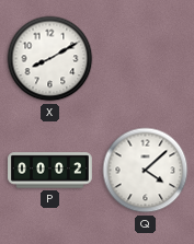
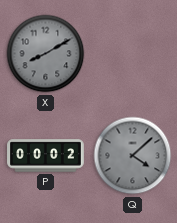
X dial: white -> grey (46, 54)
Q dial: white -> grey (133, 156)
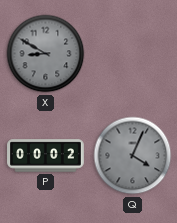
X: 8:10 -> 8:50 (46, 54)
Q: 4:08 -> 4:04 (133, 156)
